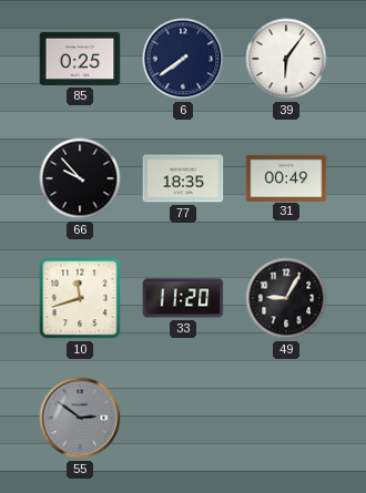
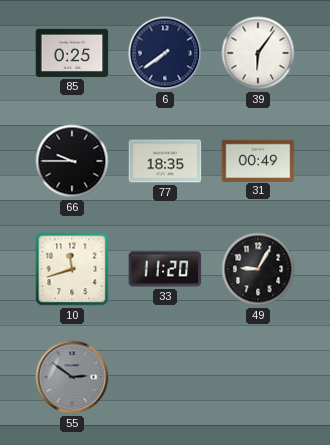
66: 9:53 -> 9:45 (72, 161)
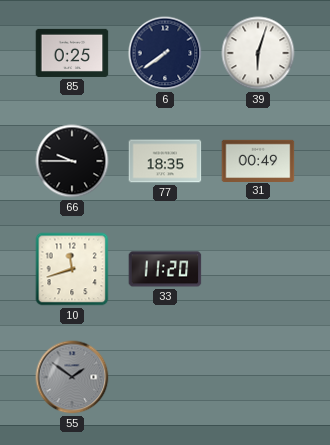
39: 6:06 -> 6:03 (258, 53)
49: 9:05 -> none (258, 269)
55: 2:51 -> 1:51 (72, 377)
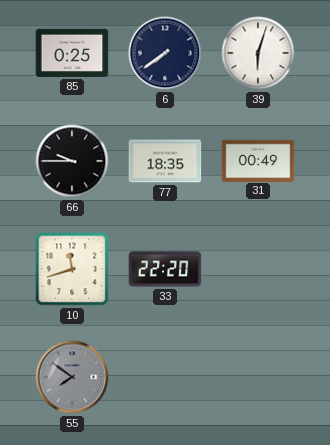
33: 11:20 -> 22:20 (165, 269)
55: 1:51 -> 7:51 (72, 377)
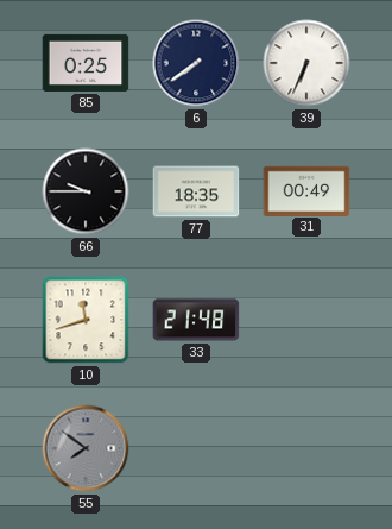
39: 6:03 -> 6:34 (306, 63)
33: 22:20 -> 21:48 (196, 320)
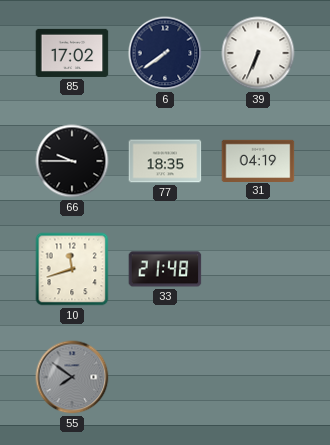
85: 0:25 -> 17:02 (72, 53)
31: 00:49 -> 04:19 (258, 160)
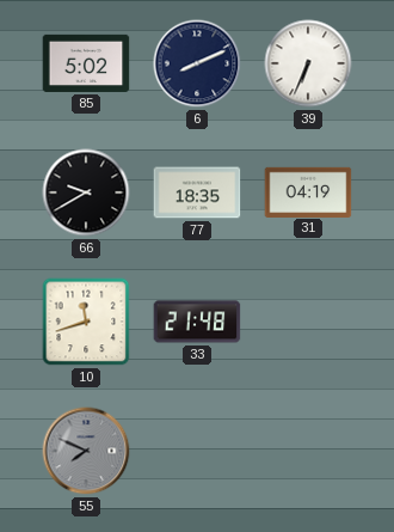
85: 17:02 -> 5:02 (86, 63)
6: 7:39 -> 8:11 (197, 63)
66: 9:45 -> 9:40 (86, 192)
55: 7:51 -> 7:49 (86, 451)
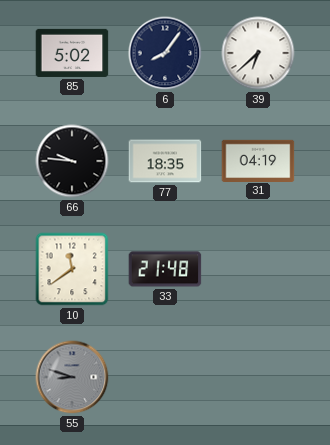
6: 8:11 -> 8:06 (165, 53)
39: 6:34 -> 6:38 (258, 53)
66: 9:40 -> 9:46 (72, 161)
10: 11:42 -> 11:39 (72, 269)
55: 7:49 -> 8:48 (72, 377)
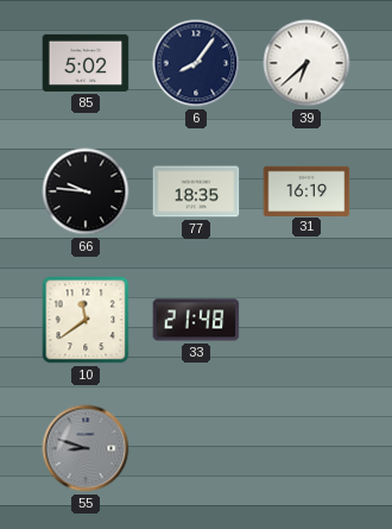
31: 04:19 -> 16:19 (306, 190)
